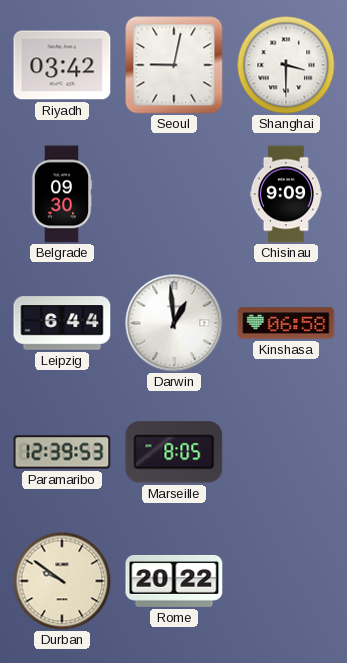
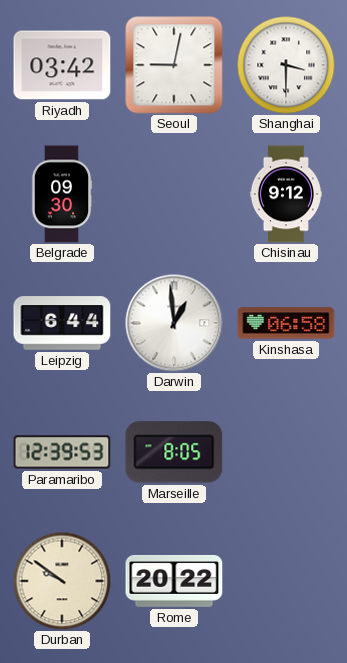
Chisinau: 9:09 -> 9:12 (286, 194)
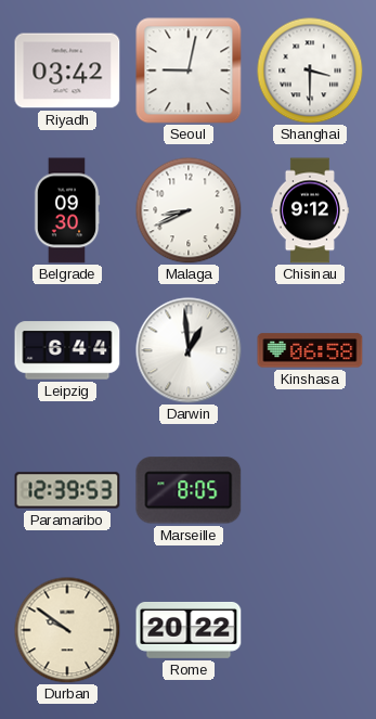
Malaga: none -> 8:41 (189, 210)
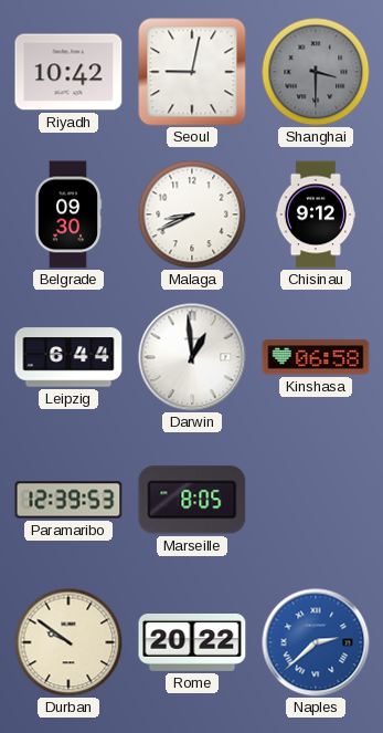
Riyadh: 03:42 -> 10:42 (68, 72)
Shanghai dial: white -> grey (316, 72)
Naples: none -> 2:38 (316, 642)
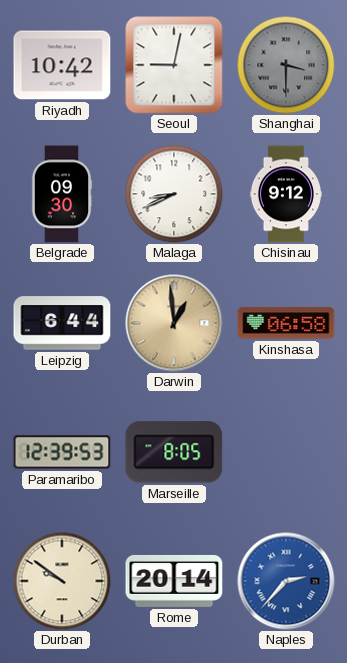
Darwin dial: white -> champagne (174, 323)
Rome: 20:22 -> 20:14 (174, 581)
Naples: 2:38 -> 2:37 (286, 581)
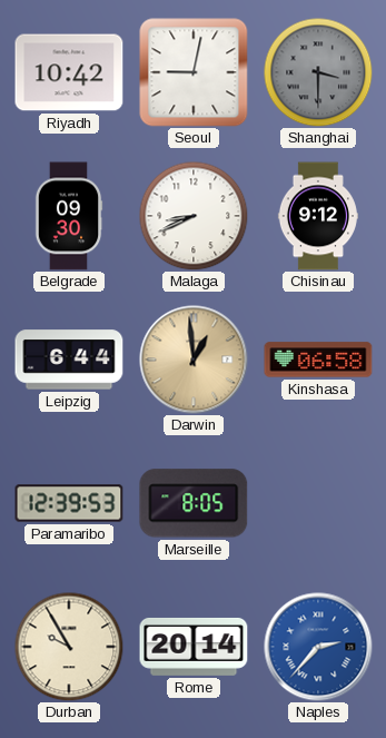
Durban: 9:51 -> 9:55 (69, 647)
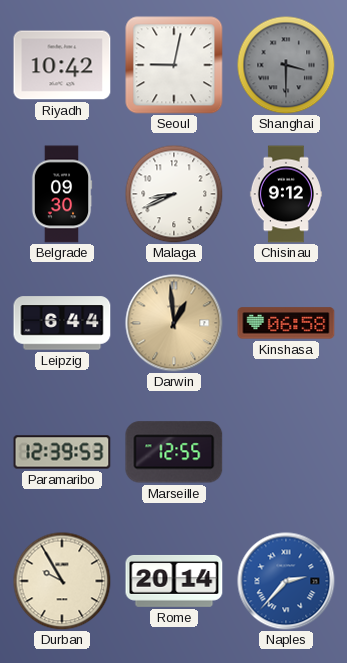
Marseille: 8:05 -> 12:55 (174, 452)
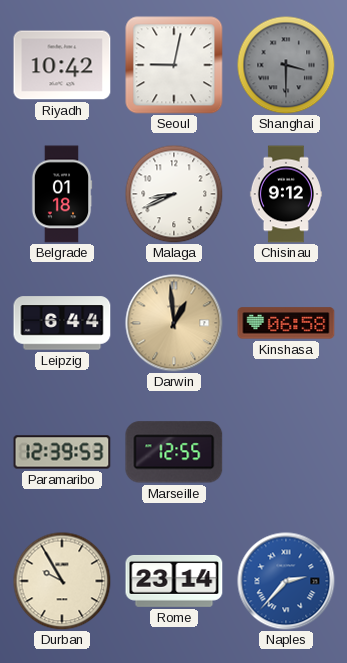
Belgrade: 09:30 -> 01:18 (62, 194)
Rome: 20:14 -> 23:14 (174, 581)
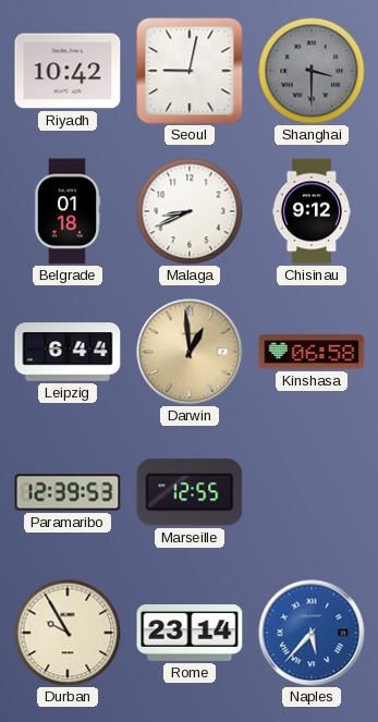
Naples: 2:37 -> 5:37 (312, 633)
